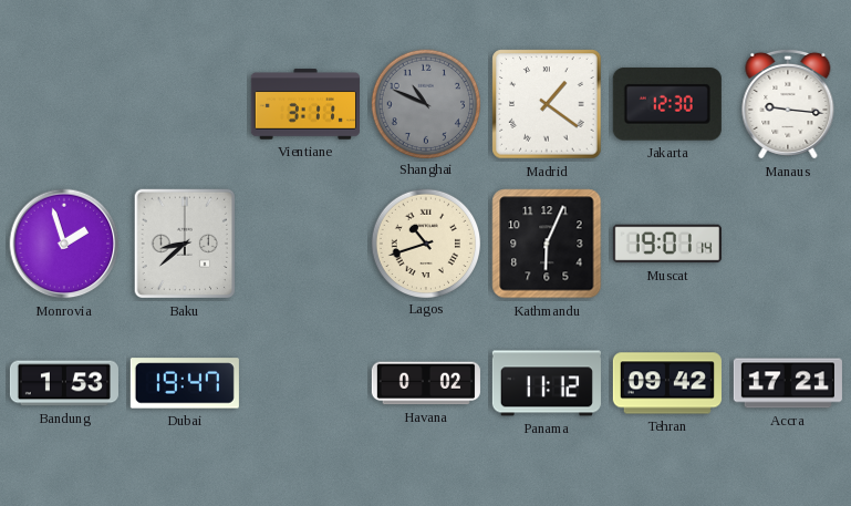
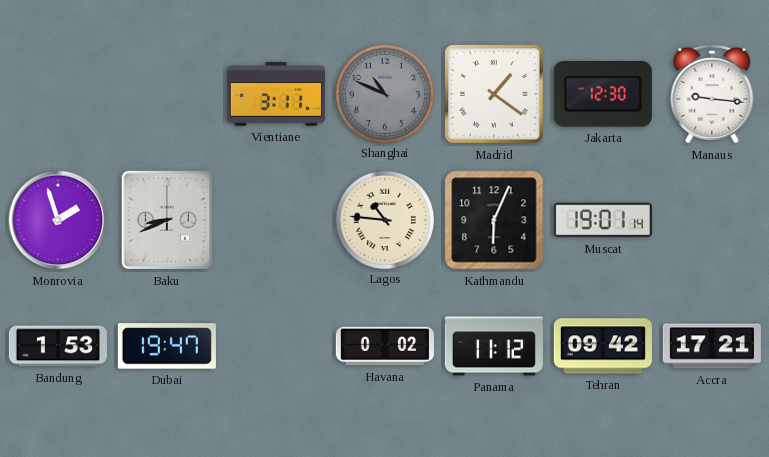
Baku: 8:38 -> 8:41 (166, 220)
Lagos: 10:42 -> 10:46 (384, 219)
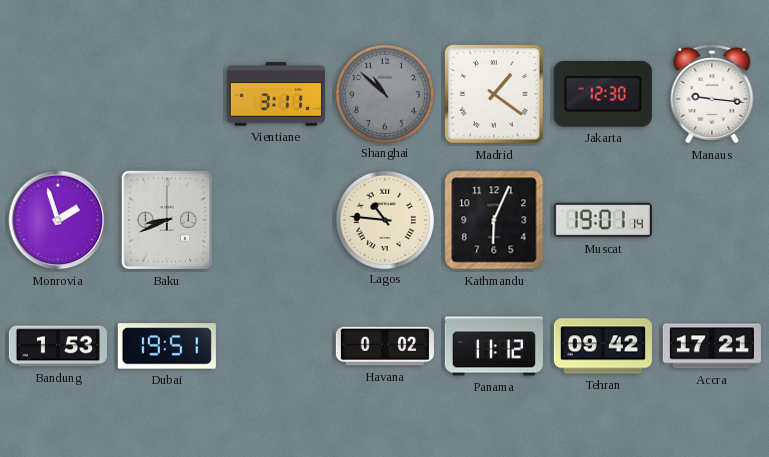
Shanghai: 10:49 -> 10:52 (384, 93)
Dubai: 19:47 -> 19:51 (167, 346)
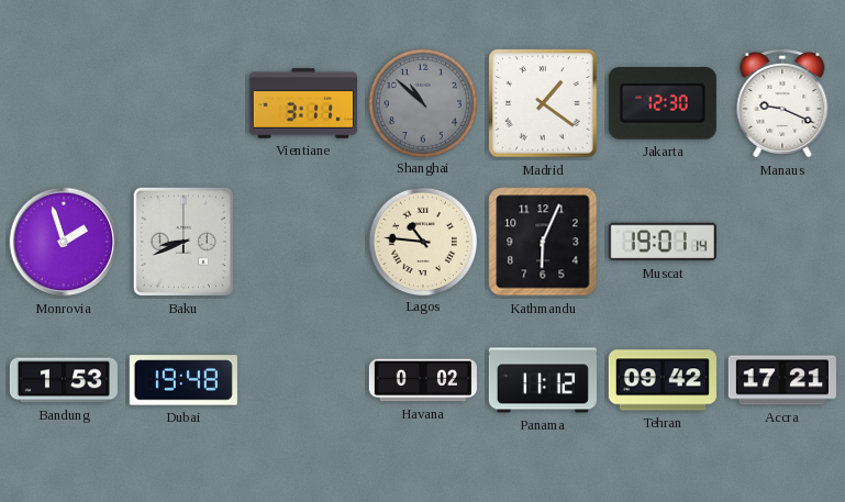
Manaus: 9:16 -> 9:19 (782, 103)
Dubai: 19:51 -> 19:48 (184, 380)
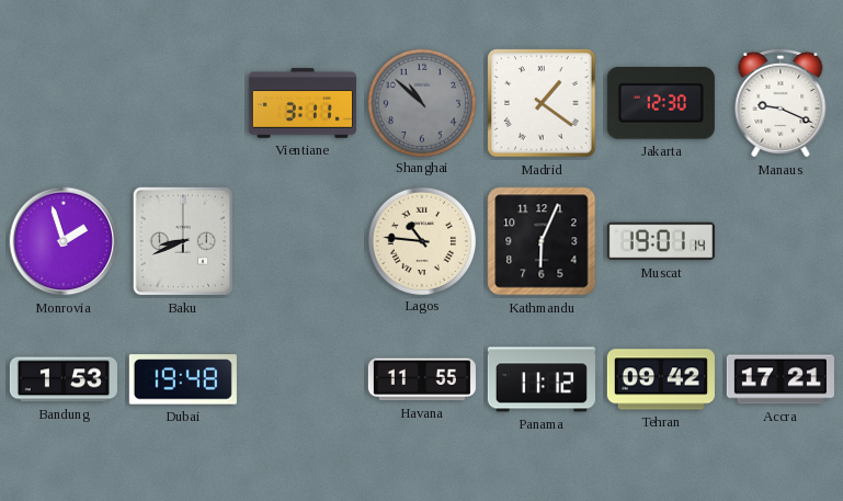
Havana: 0:02 -> 11:55 (422, 379)
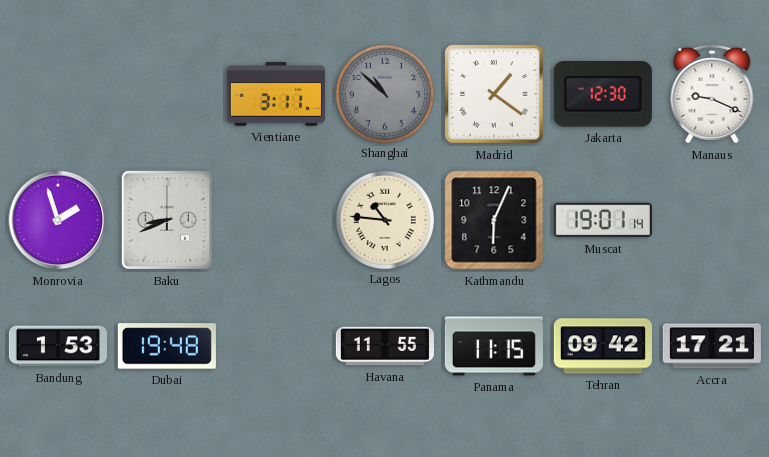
Panama: 11:12 -> 11:15 (494, 346)
